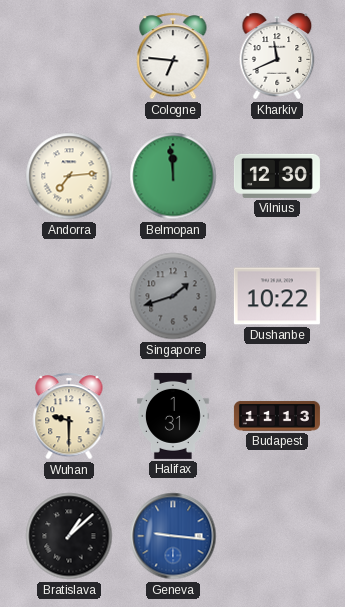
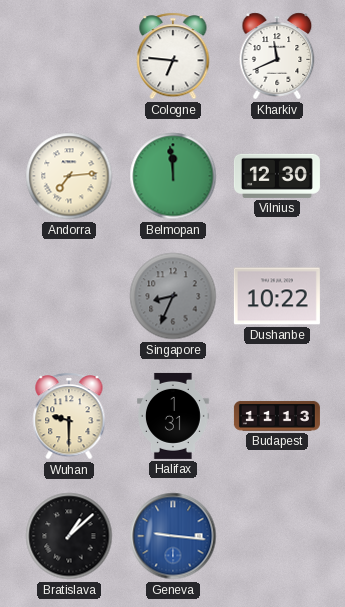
Singapore: 1:42 -> 8:34 (173, 296)
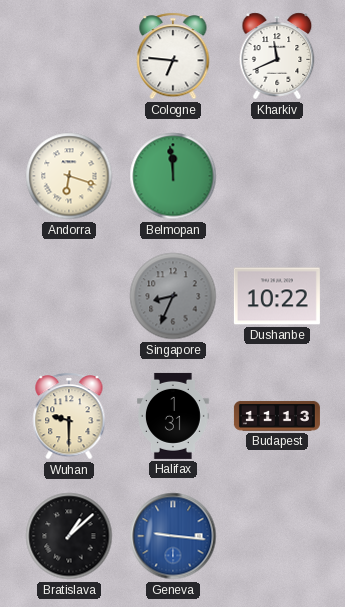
Andorra: 7:14 -> 6:18 (69, 176)
Vilnius: 12:30 -> none (277, 176)
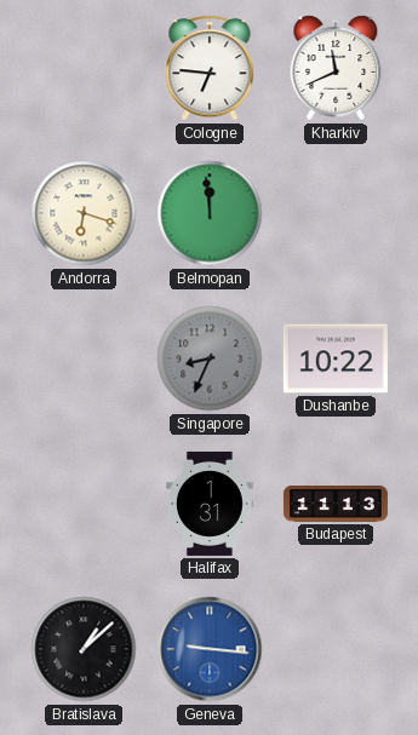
Wuhan: 9:30 -> none (69, 416)
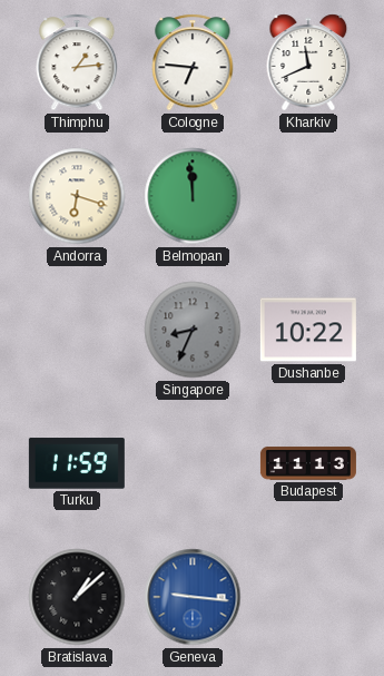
Thimphu: none -> 1:14 (77, 62)
Turku: none -> 11:59 (77, 463)
Halifax: 1:31 -> none (211, 504)
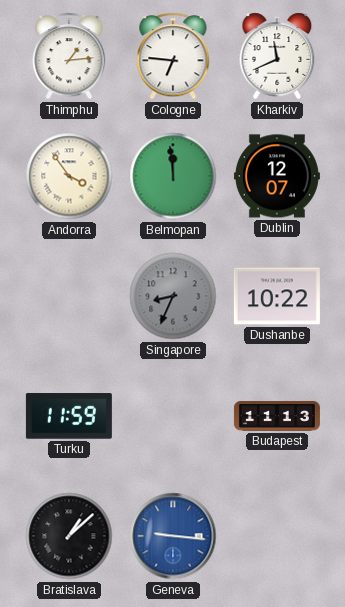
Andorra: 6:18 -> 3:54 (69, 176)
Dublin: none -> 12:07 (277, 176)
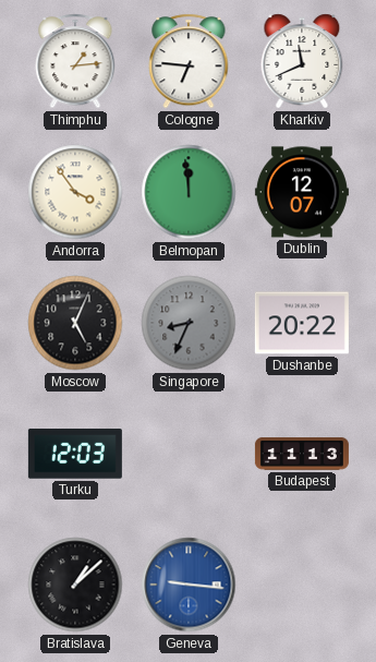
Moscow: none -> 5:04 (75, 323)
Dushanbe: 10:22 -> 20:22 (302, 323)
Turku: 11:59 -> 12:03 (75, 454)
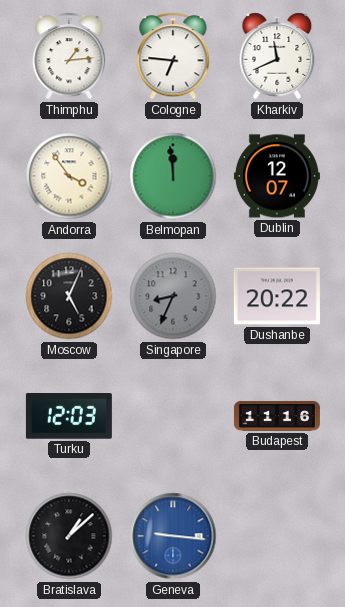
Budapest: 11:13 -> 11:16 (277, 416)
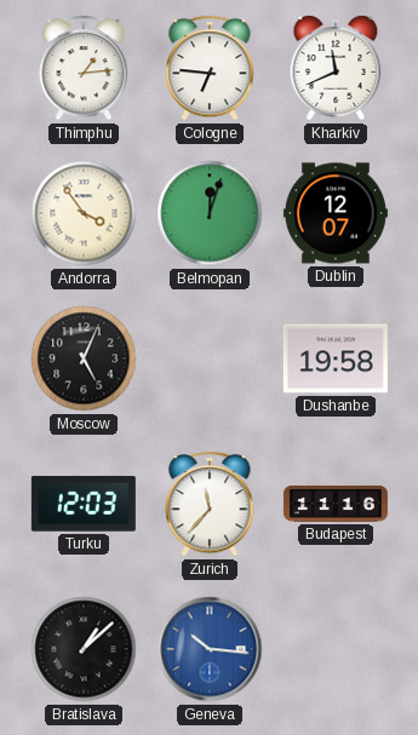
Belmopan: 11:59 -> 12:03 (210, 213)
Singapore: 8:34 -> none (173, 296)
Dushanbe: 20:22 -> 19:58 (336, 358)
Zurich: none -> 11:37 (210, 504)
Geneva: 9:16 -> 10:16 (210, 649)
